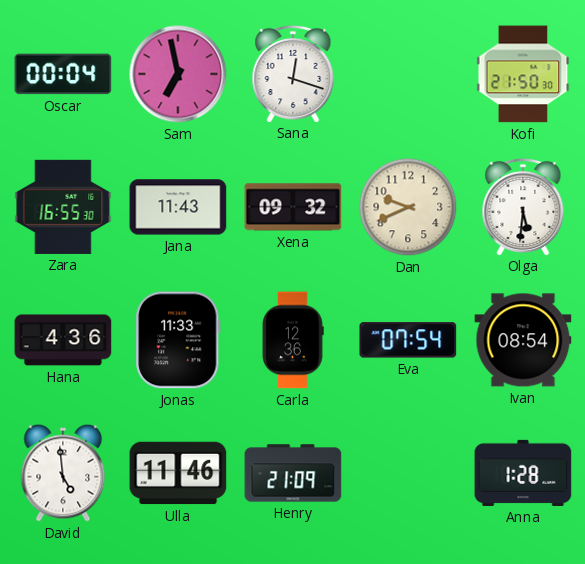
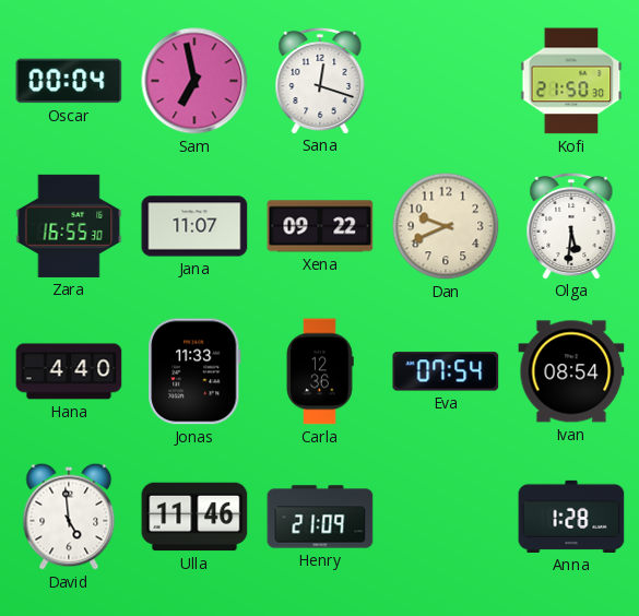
Jana: 11:43 -> 11:07 (194, 226)
Xena: 09:32 -> 09:22 (320, 226)
Hana: 4:36 -> 4:40 (69, 371)
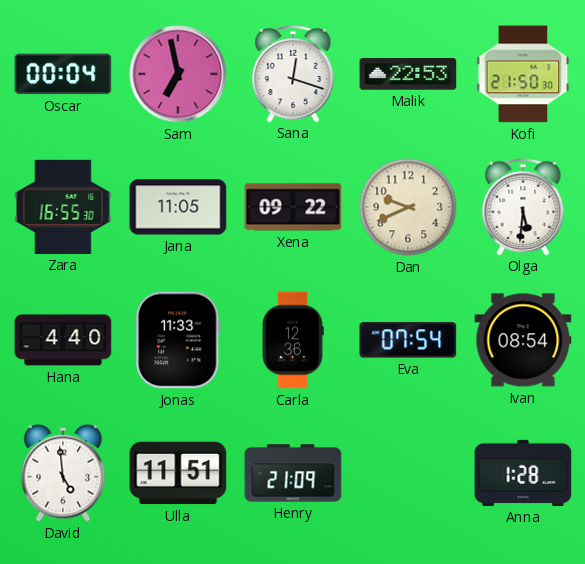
Malik: none -> 22:53 (408, 74)
Jana: 11:07 -> 11:05 (178, 207)
Ulla: 11:46 -> 11:51 (178, 473)
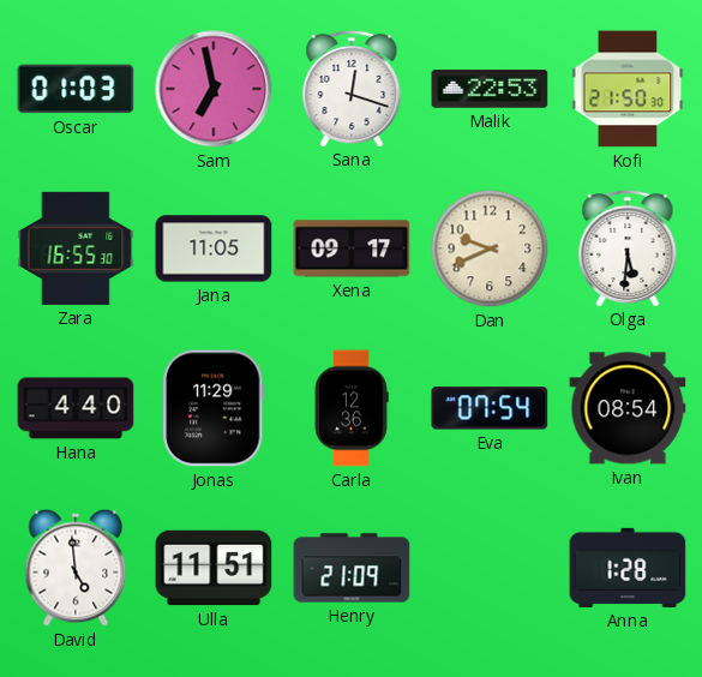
Oscar: 00:04 -> 01:03 (76, 89)
Xena: 09:22 -> 09:17 (352, 248)
Jonas: 11:33 -> 11:29 (214, 408)
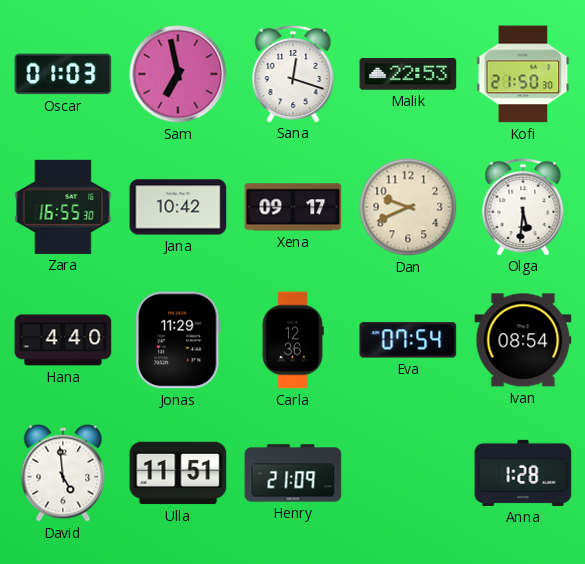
Jana: 11:05 -> 10:42 (178, 207)
